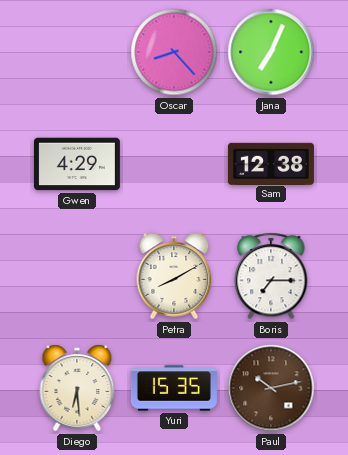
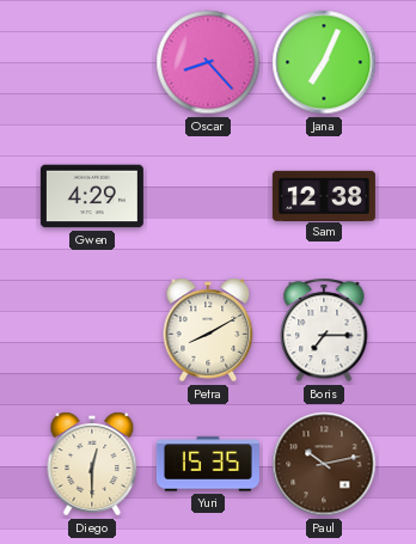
Diego: 6:29 -> 12:30 (92, 464)
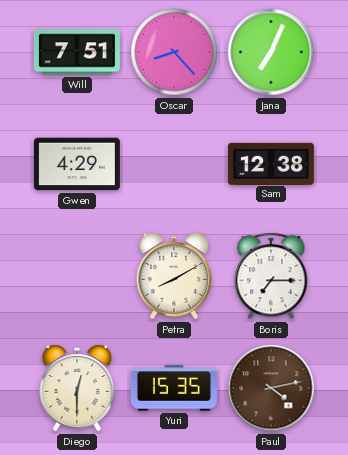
Will: none -> 7:51 (77, 52)
Paul: 10:13 -> 4:13 (271, 388)
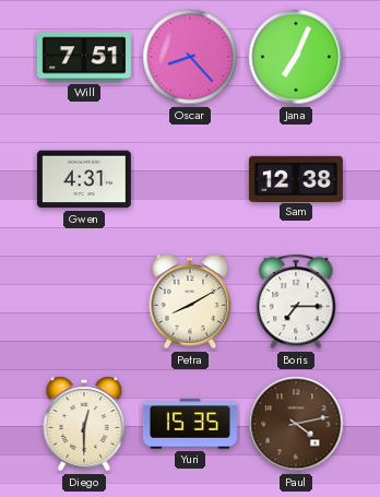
Gwen: 4:29 -> 4:31 (84, 179)
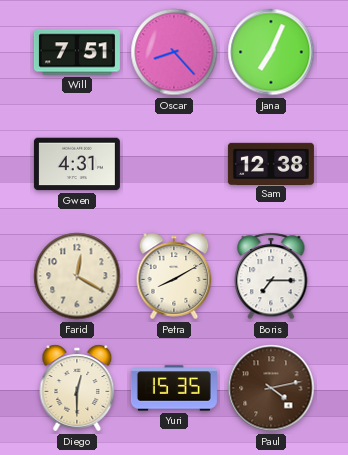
Farid: none -> 12:20 (77, 276)
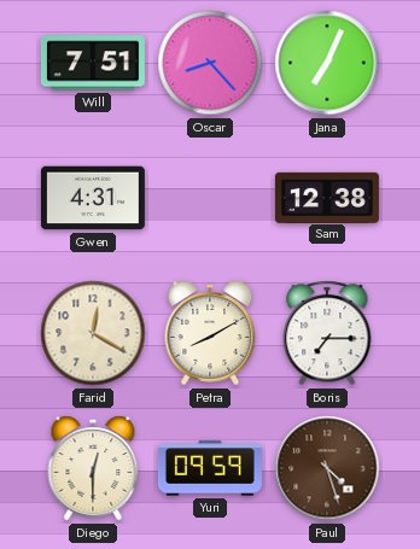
Yuri: 15:35 -> 09:59 (210, 468)
Paul: 4:13 -> 4:27 (327, 468)
